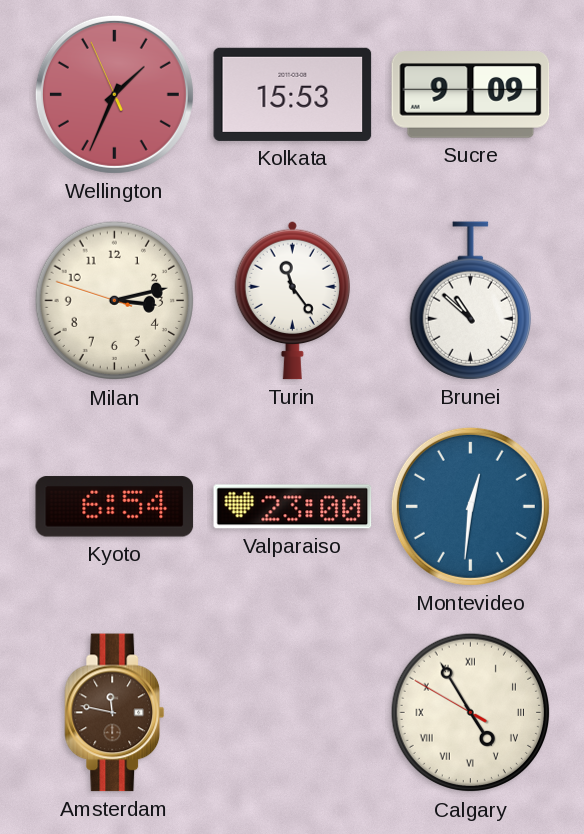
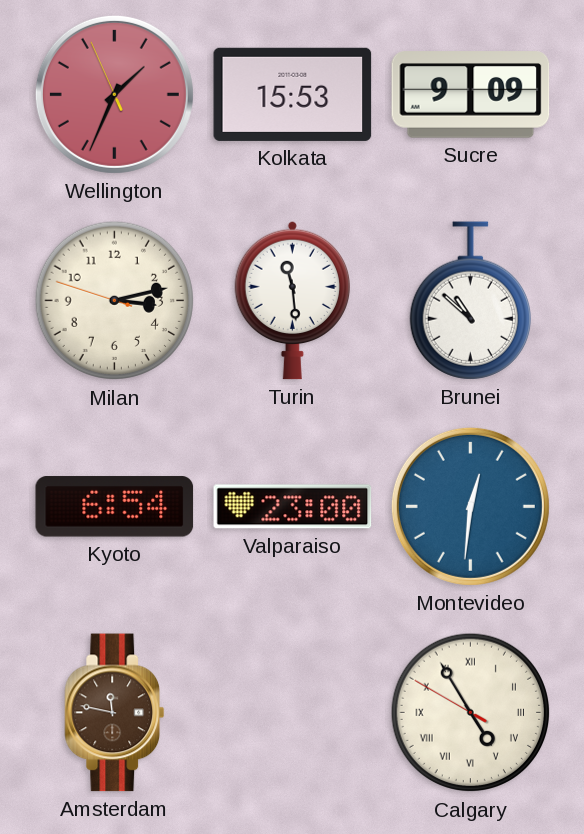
Turin: 11:24 -> 11:29 (292, 300)
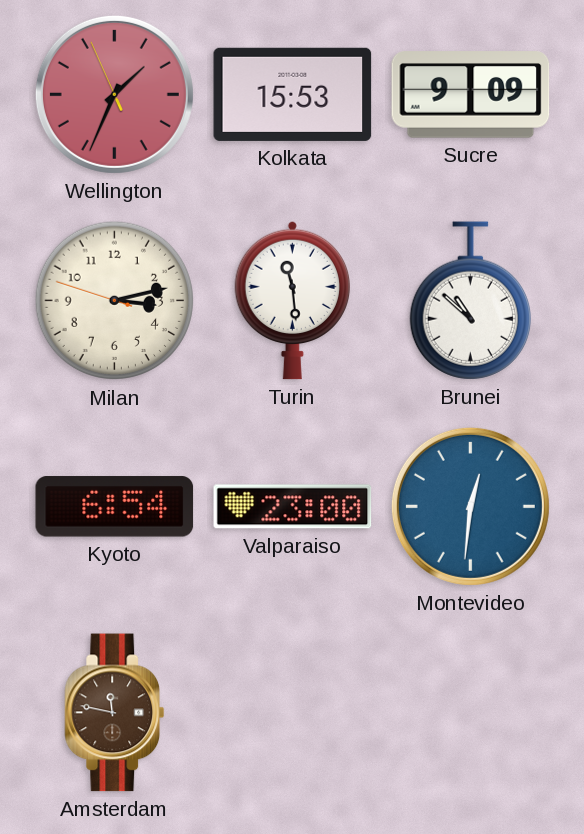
Calgary: 4:54 -> none (471, 713)
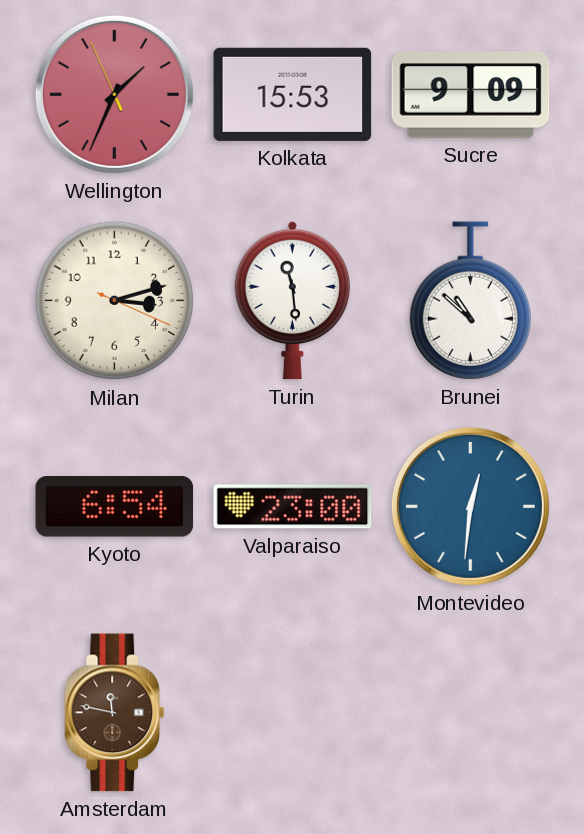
Milan: 3:12:48 -> 3:12:19 (115, 301)
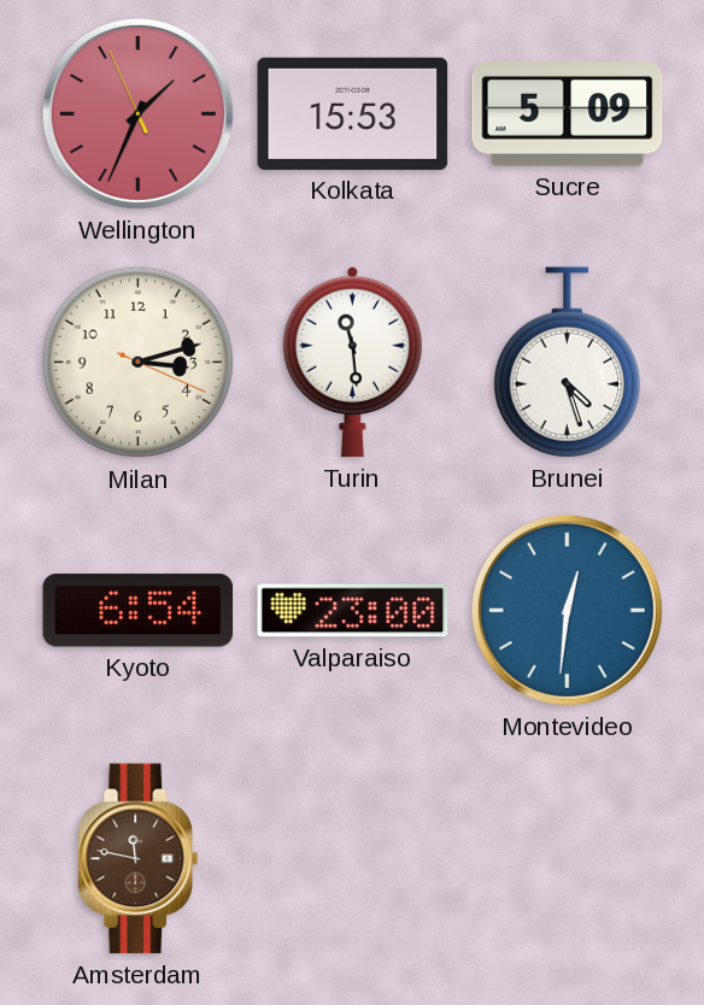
Sucre: 9:09 -> 5:09 (568, 114)
Brunei: 10:52 -> 4:27 (567, 363)
